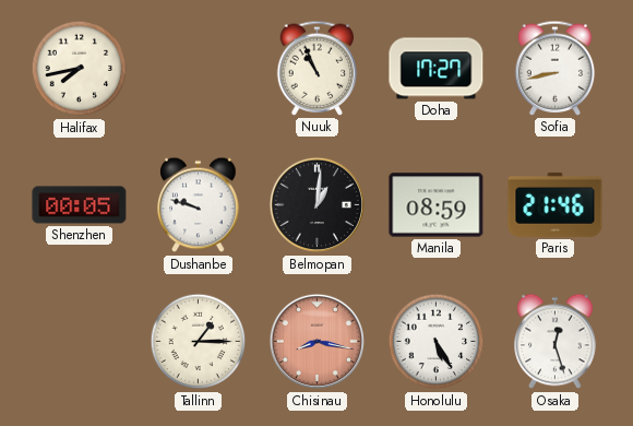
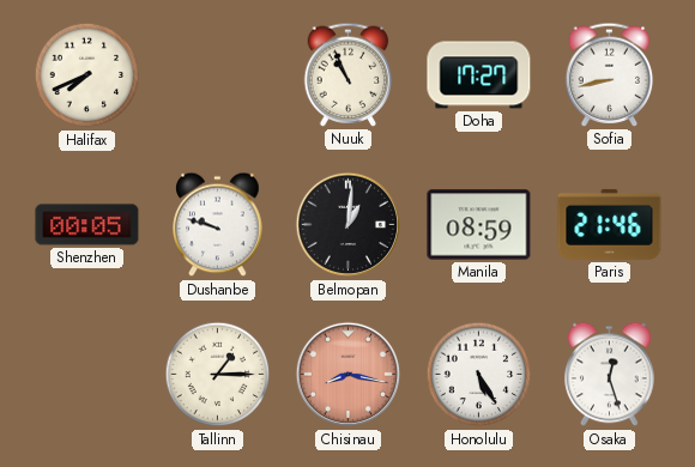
Halifax: 7:43 -> 7:41 (87, 75)
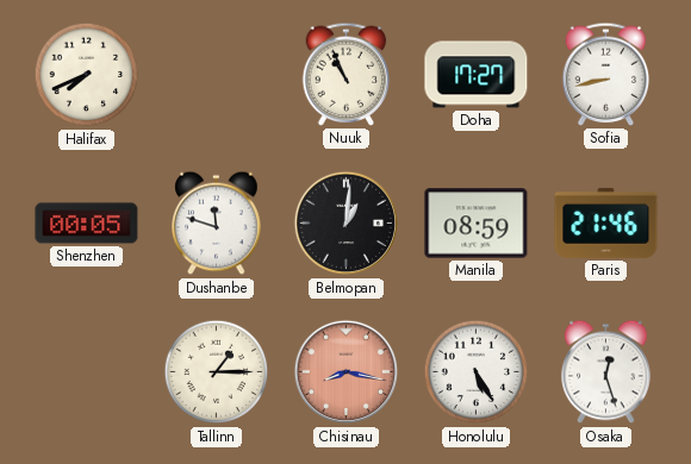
Dushanbe: 9:48 -> 11:48 (217, 224)
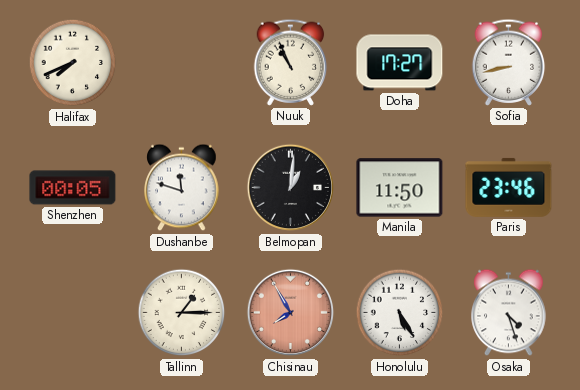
Manila: 08:59 -> 11:50 (400, 188)
Paris: 21:46 -> 23:46 (509, 187)
Chisinau: 8:17 -> 7:55 (291, 313)
Osaka: 12:27 -> 4:27 (509, 313)
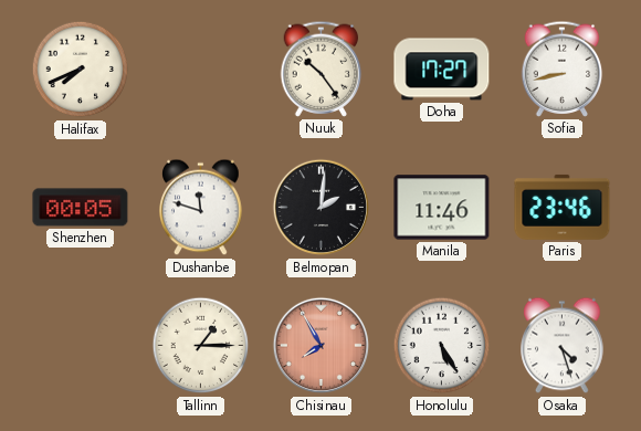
Nuuk: 10:56 -> 10:24 (322, 69)
Belmopan: 1:01 -> 2:01 (322, 208)
Manila: 11:50 -> 11:46 (442, 208)
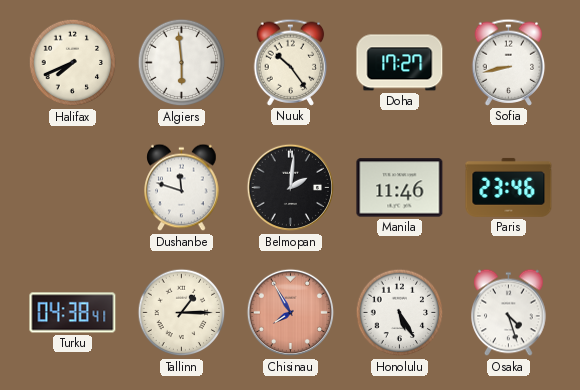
Algiers: none -> 5:59 (182, 63)
Shenzhen: 00:05 -> none (81, 208)
Turku: none -> 04:38 (73, 313)
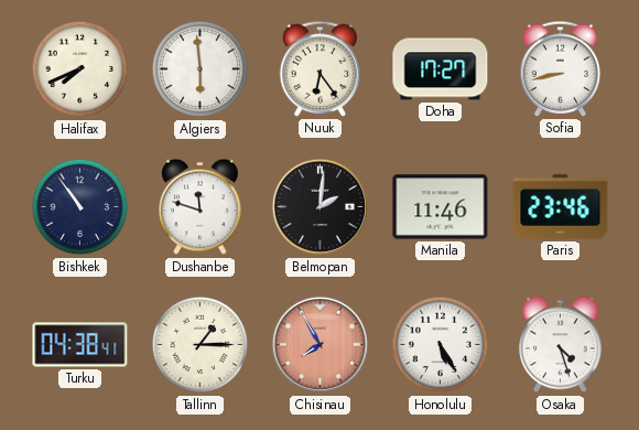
Nuuk: 10:24 -> 6:24 (321, 68)
Bishkek: none -> 10:54 (80, 207)
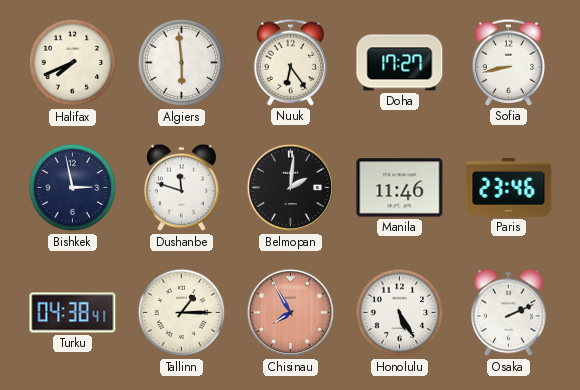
Bishkek: 10:54 -> 2:58 (73, 188)
Osaka: 4:27 -> 2:11 (509, 313)
